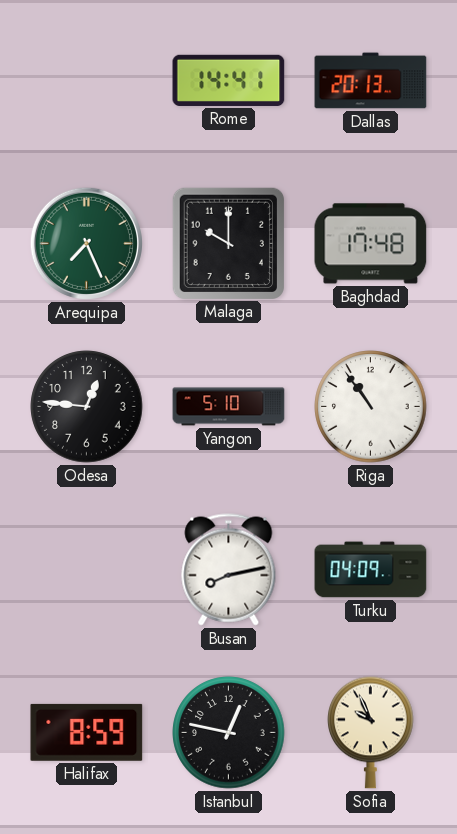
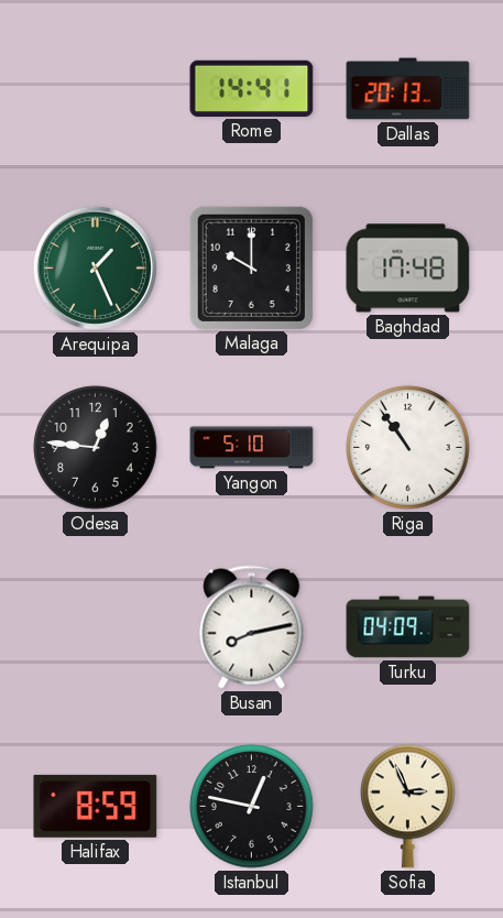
Arequipa: 7:26 -> 1:26 (95, 267)
Sofia: 9:56 -> 2:56 (408, 806)
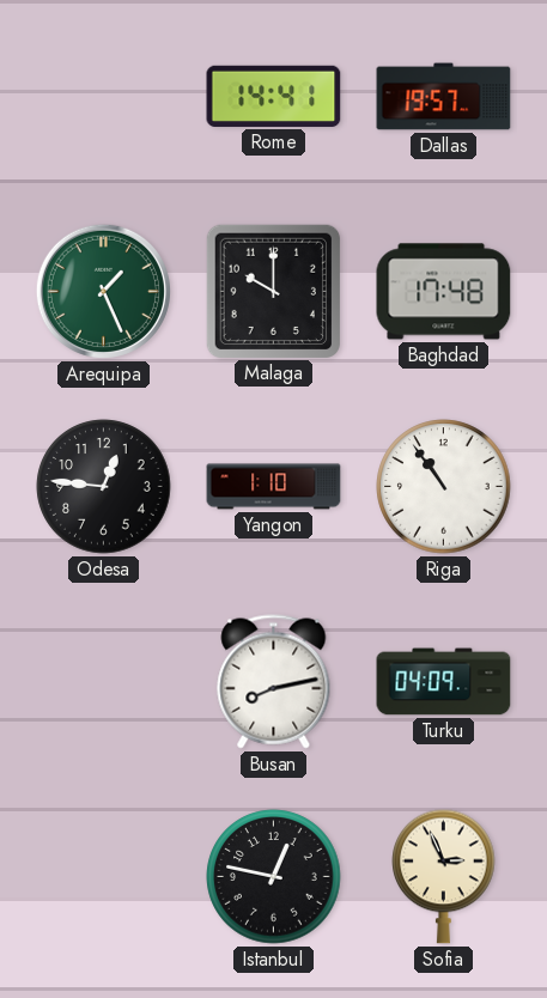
Dallas: 20:13 -> 19:57 (444, 97)
Yangon: 5:10 -> 1:10 (274, 487)
Halifax: 8:59 -> none (96, 806)
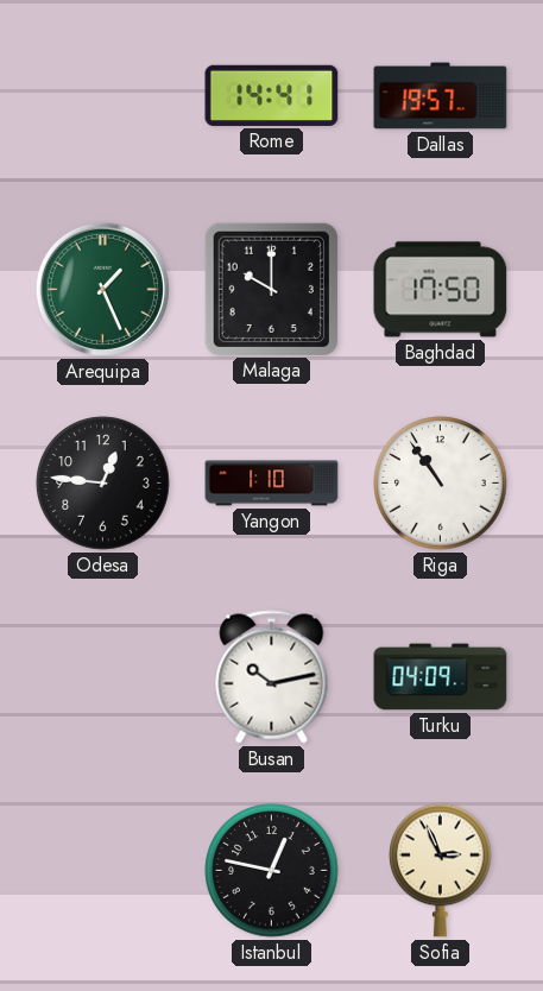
Baghdad: 17:48 -> 17:50 (441, 290)
Busan: 8:13 -> 10:13 (272, 677)
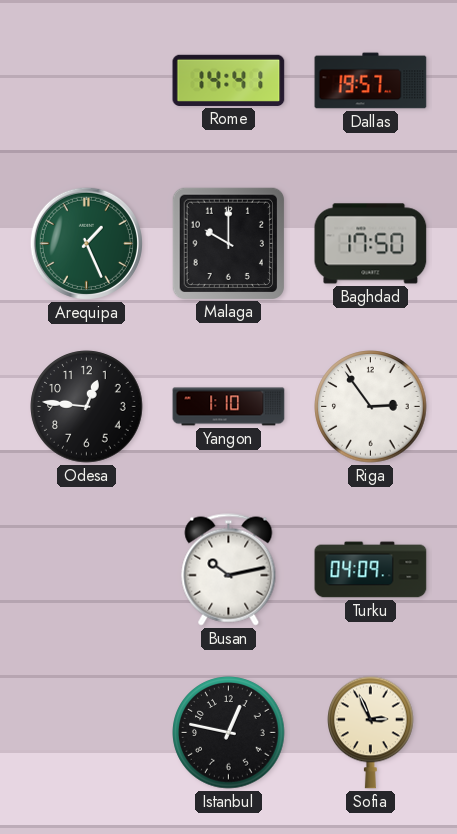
Riga: 10:54 -> 2:54 (371, 407)
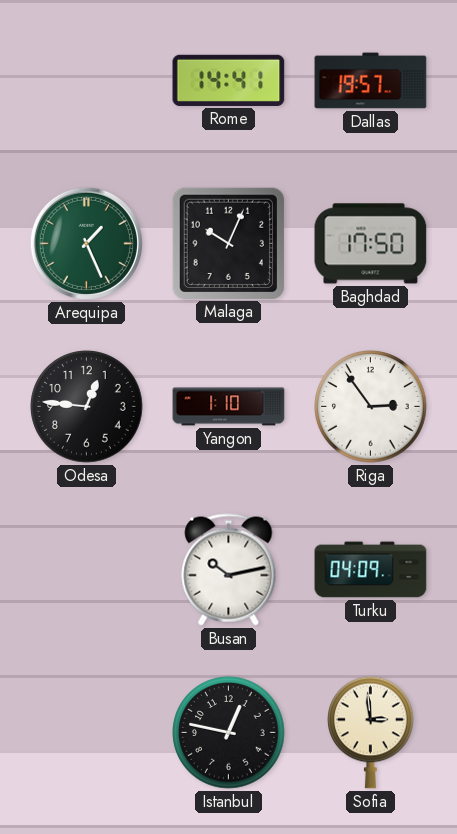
Malaga: 10:00 -> 10:04 (228, 243)
Sofia: 2:56 -> 2:59 (371, 732)
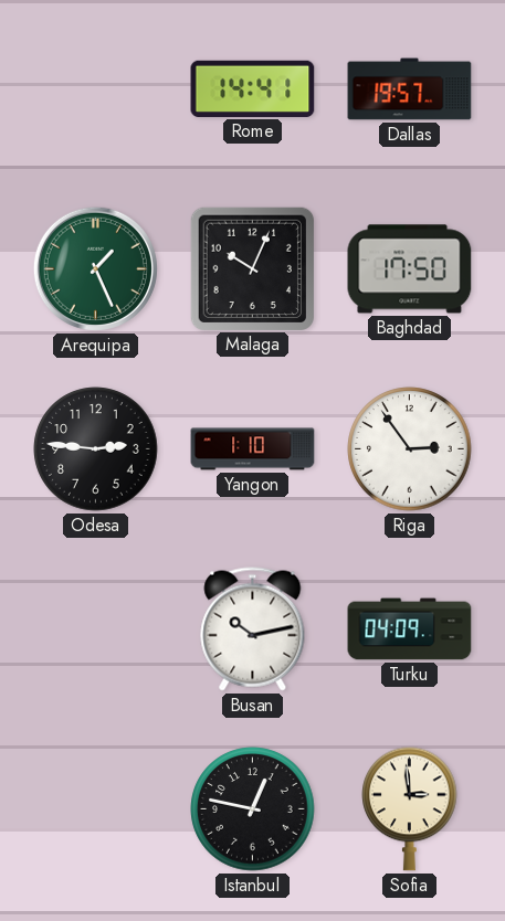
Odesa: 12:46 -> 2:46 (96, 449)
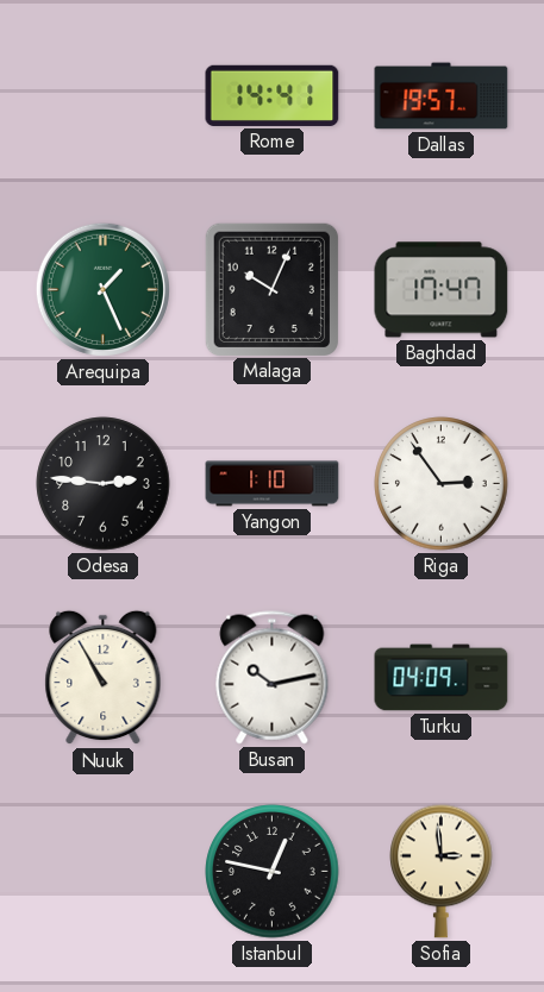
Baghdad: 17:50 -> 17:47 (442, 290)
Nuuk: none -> 10:55 (104, 678)
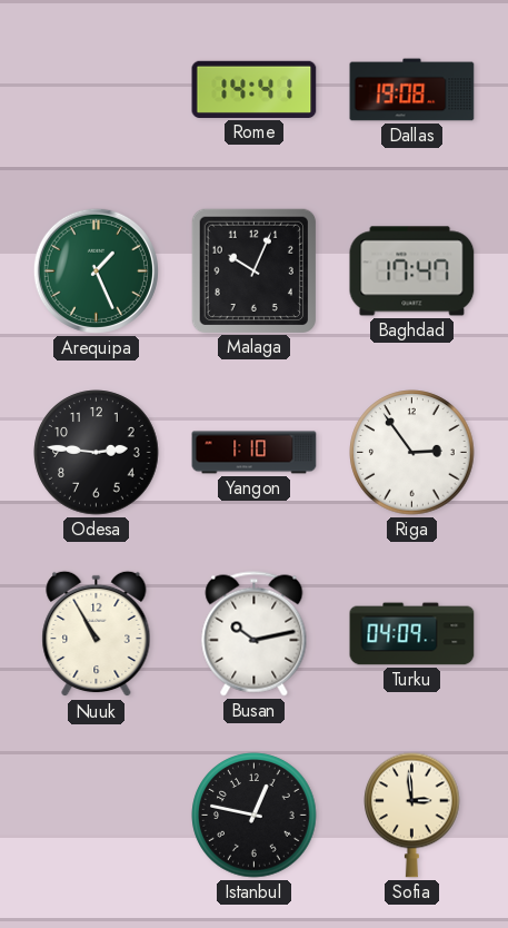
Dallas: 19:57 -> 19:08 (412, 90)
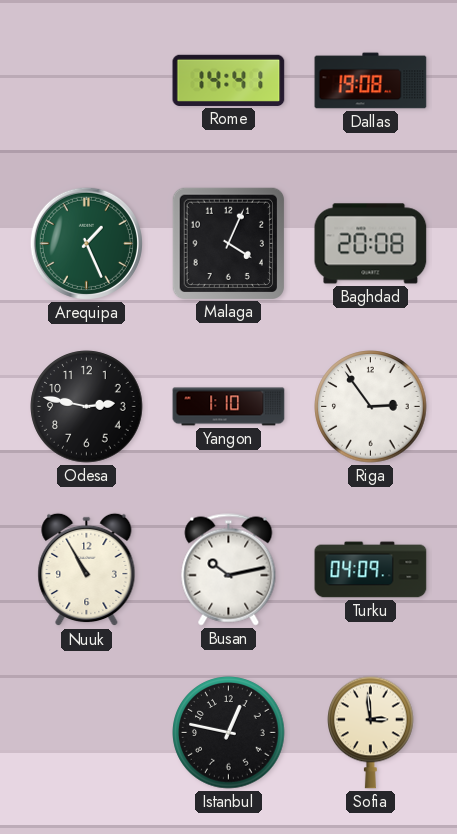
Malaga: 10:04 -> 4:04 (228, 243)
Baghdad: 17:47 -> 20:08 (371, 244)
Odesa: 2:46 -> 2:47 (87, 407)
